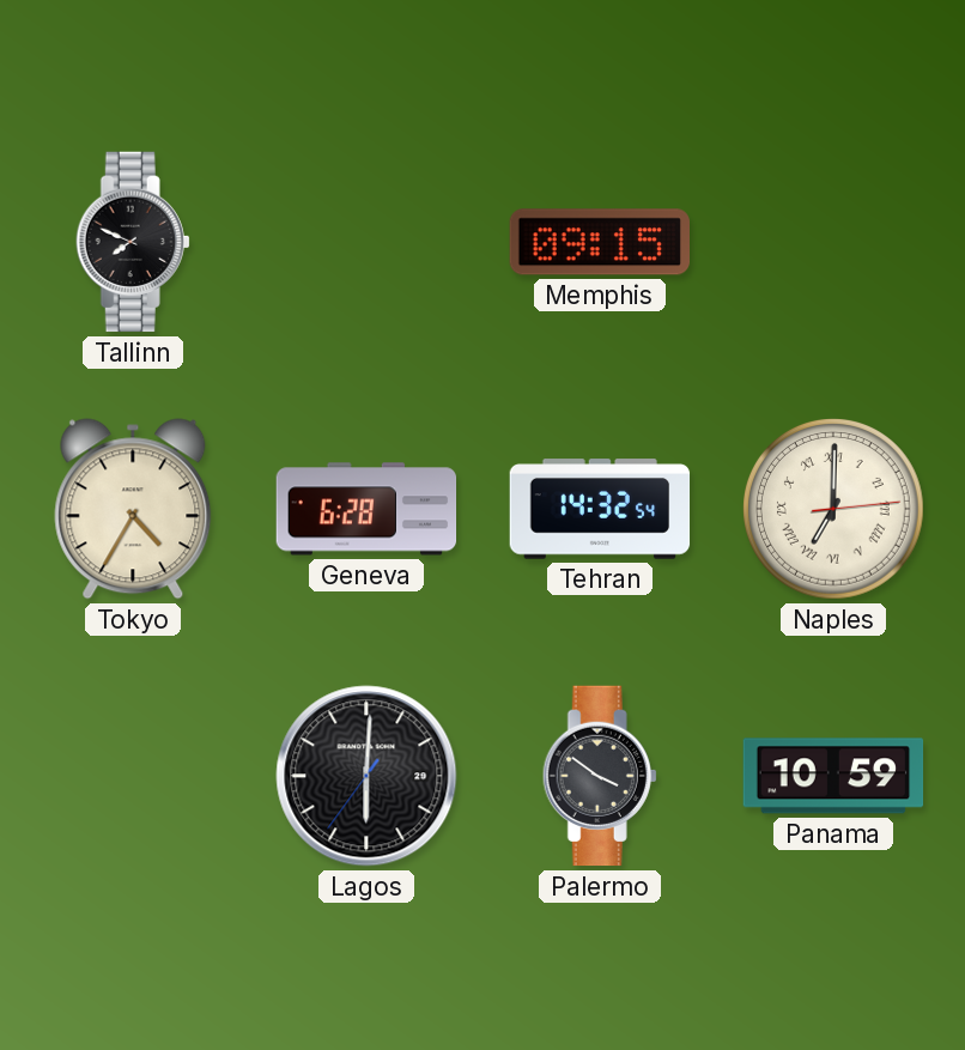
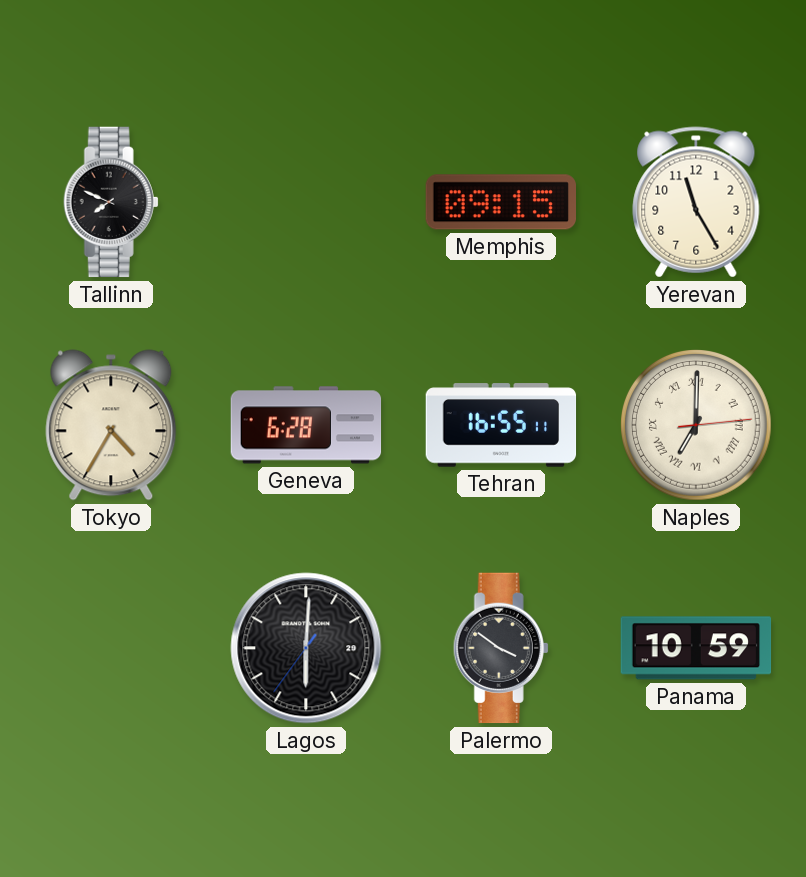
Yerevan: none -> 11:25 (696, 202)
Tehran: 14:32 -> 16:55 (501, 425)
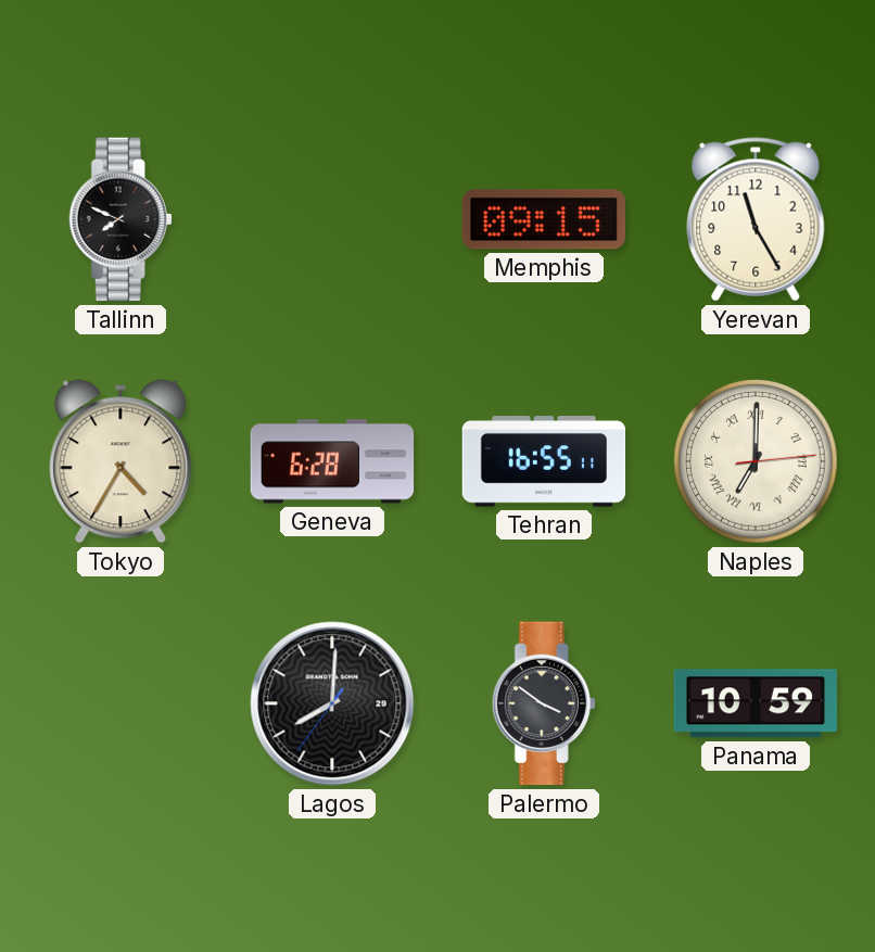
Lagos: 6:00 -> 8:00 (332, 703)
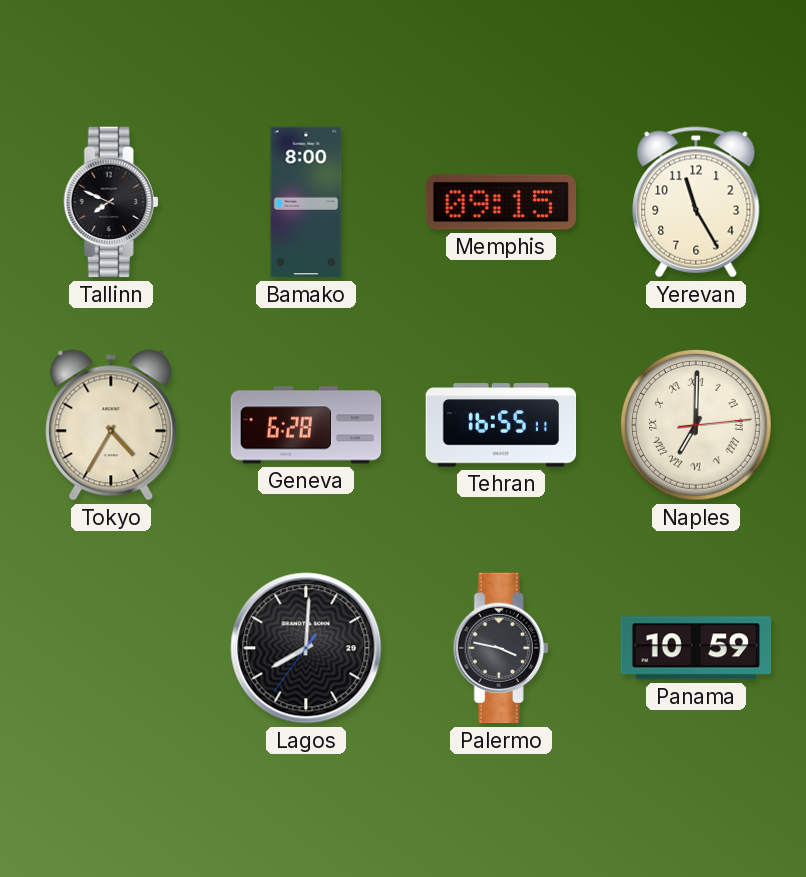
Bamako: none -> 8:00 (306, 202)
Palermo: 3:51 -> 3:47 (501, 648)
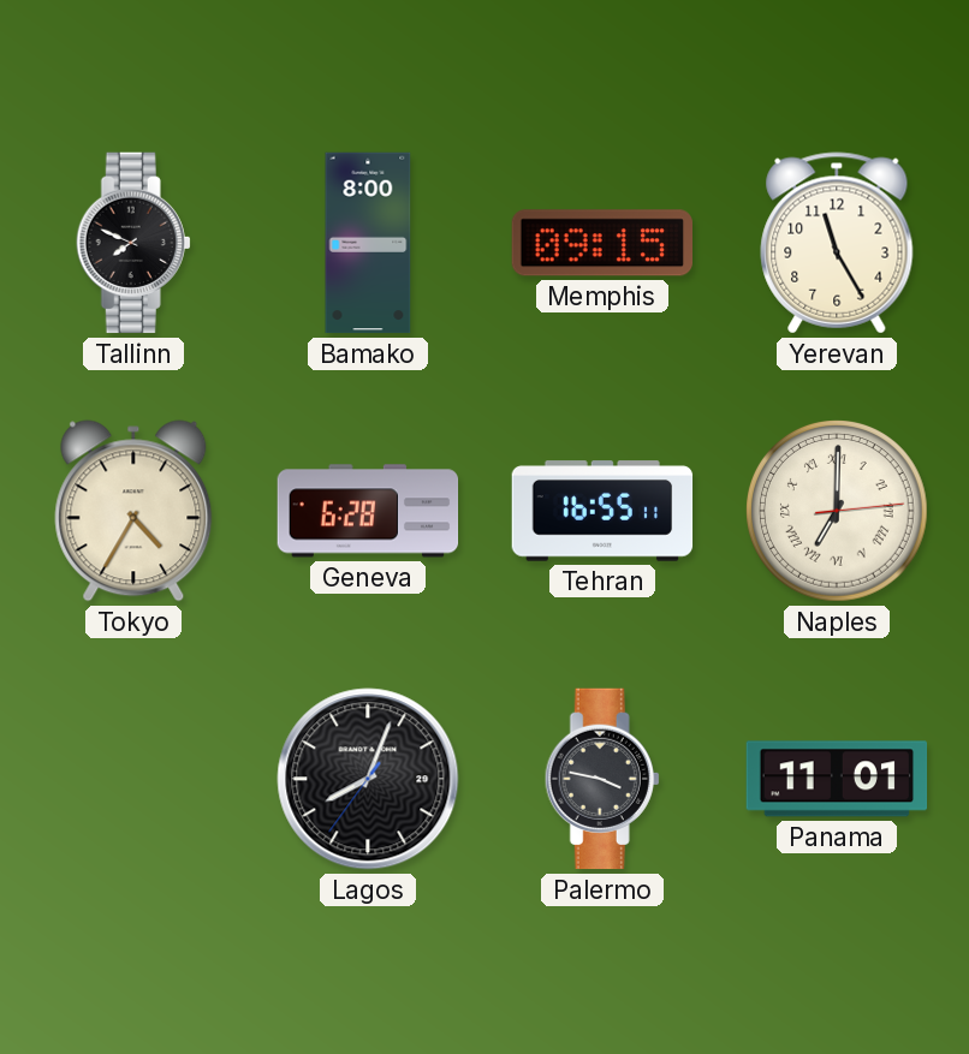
Lagos: 8:00 -> 8:03 (368, 779)
Panama: 10:59 -> 11:01 (837, 779)
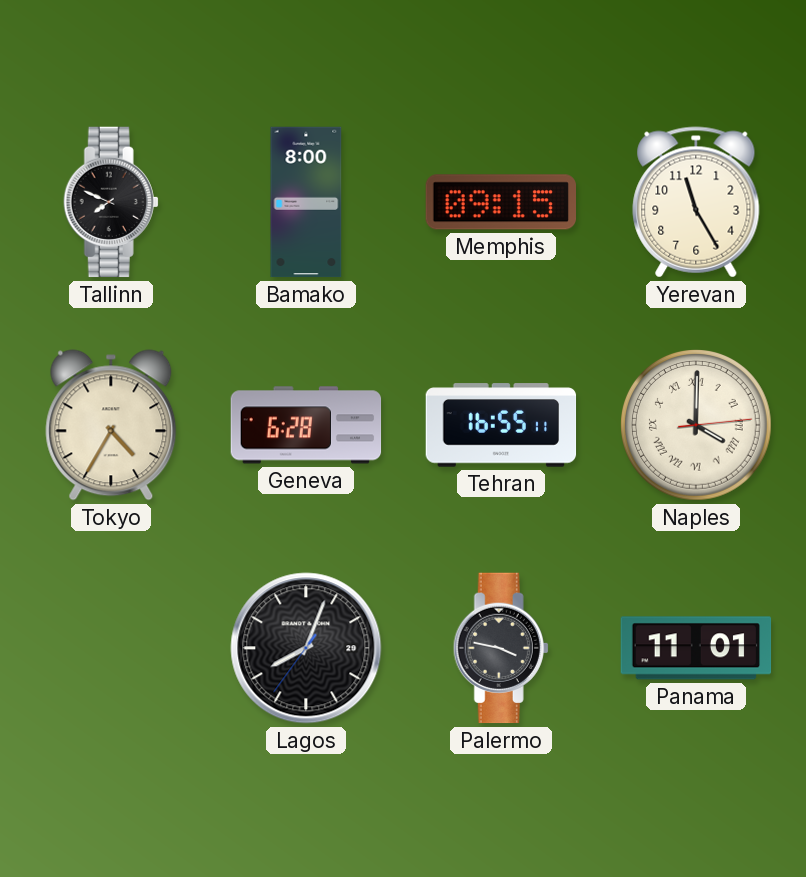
Naples: 7:00 -> 4:00 (697, 426)
